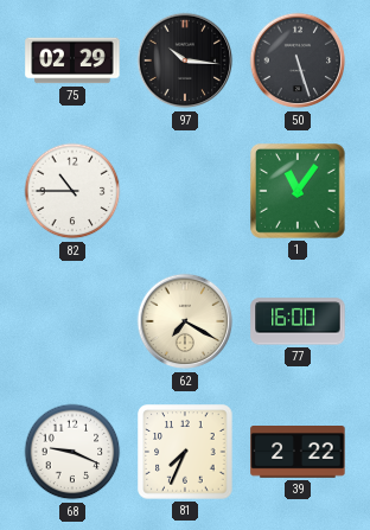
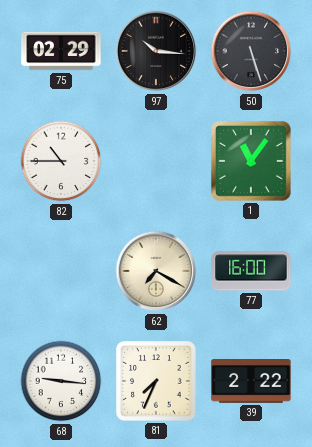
68: 9:19 -> 9:16 (61, 381)
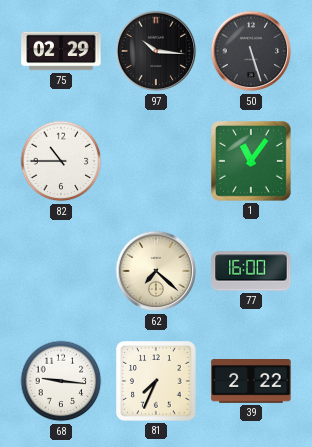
62: 7:20 -> 7:22 (156, 271)
